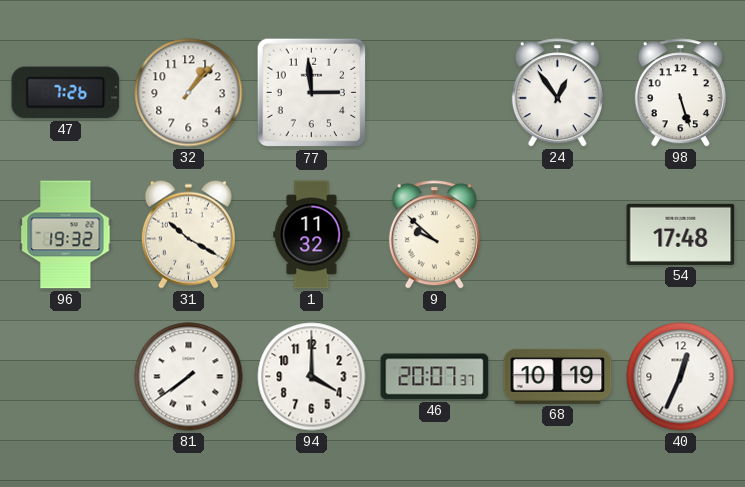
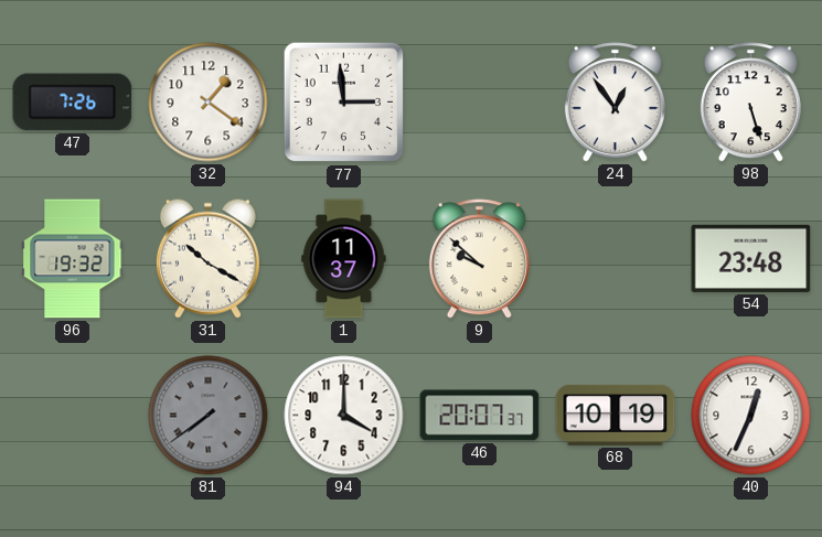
32: 1:07 -> 1:21 (209, 103)
1: 11:32 -> 11:37 (344, 259)
54: 17:48 -> 23:48 (751, 258)
81 dial: white -> grey (209, 416)
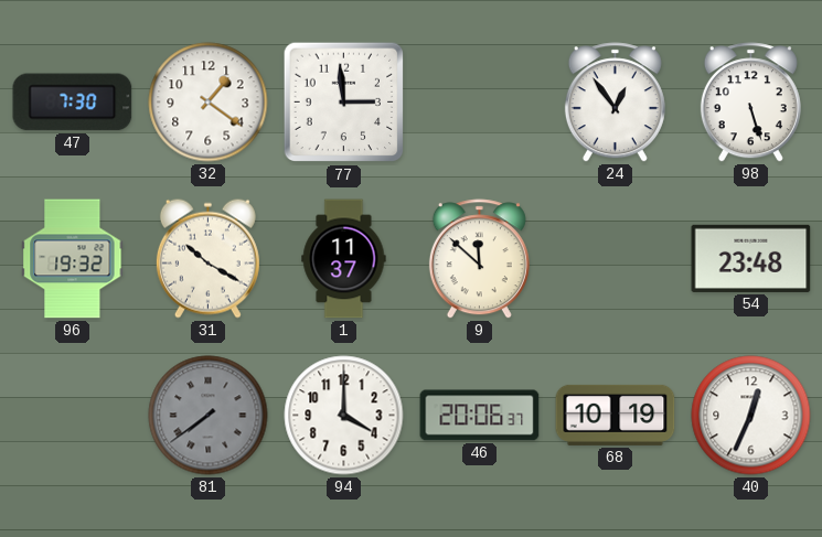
47: 7:26 -> 7:30 (73, 103)
9: 9:52 -> 11:52 (479, 259)
46: 20:07 -> 20:06 (480, 416)
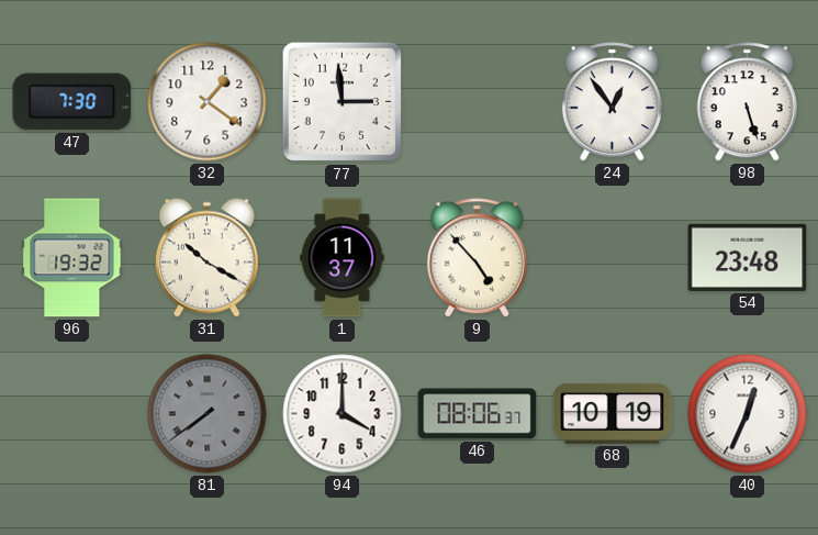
9: 11:52 -> 4:53 (477, 258)
46: 20:06 -> 08:06 (478, 414)
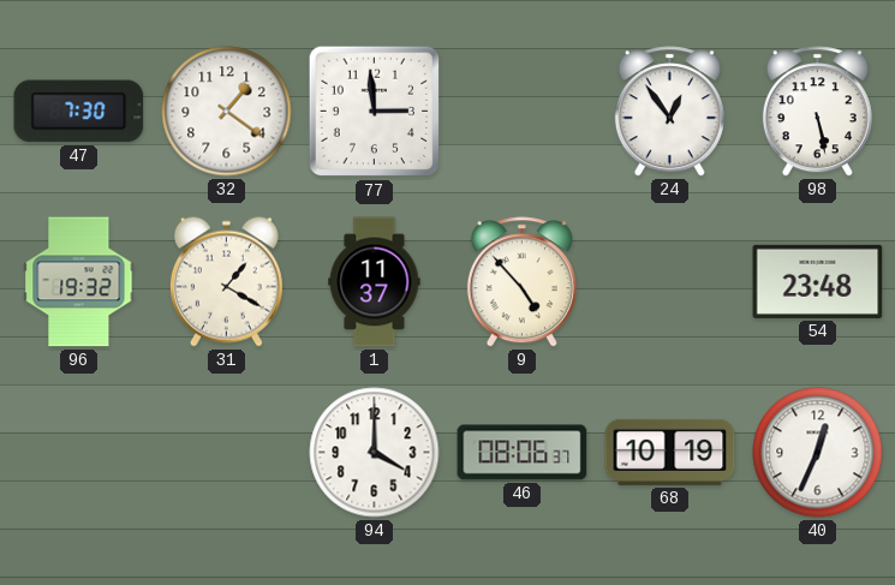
98: 5:27 -> 5:28 (817, 112)
31: 10:20 -> 1:20 (226, 281)
81: 7:39 -> none (208, 414)
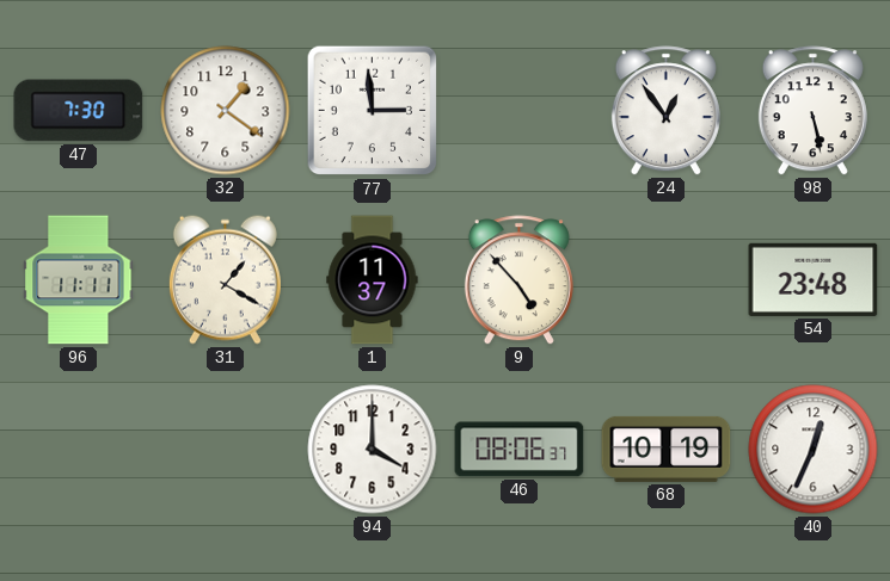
96: 19:32 -> 11:11 (79, 280)
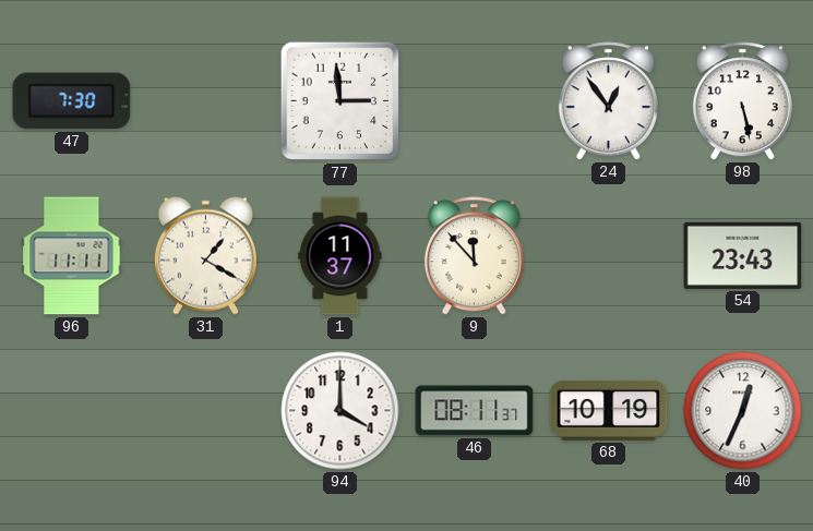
32: 1:21 -> none (226, 111)
9: 4:53 -> 11:53 (474, 256)
54: 23:48 -> 23:43 (743, 255)
46: 08:06 -> 08:11 (475, 411)
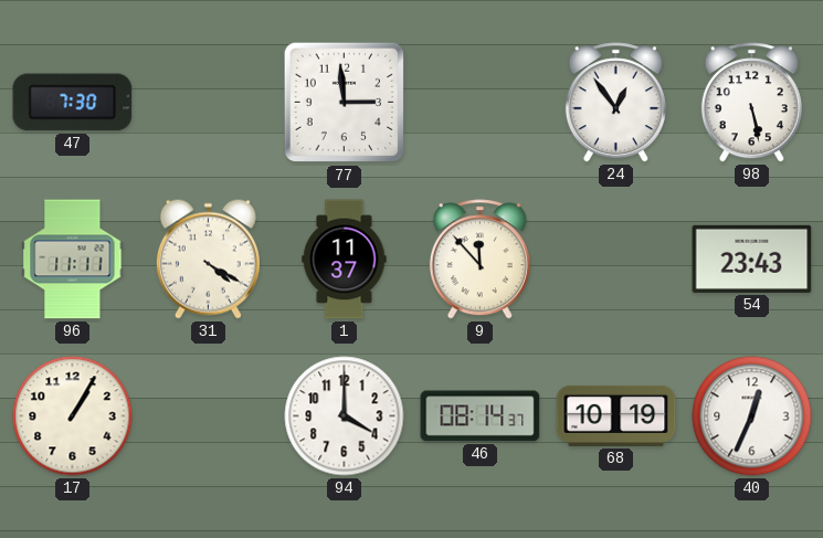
31: 1:20 -> 4:20 (208, 259)
17: none -> 1:05 (73, 416)
46: 08:11 -> 08:14 (481, 416)
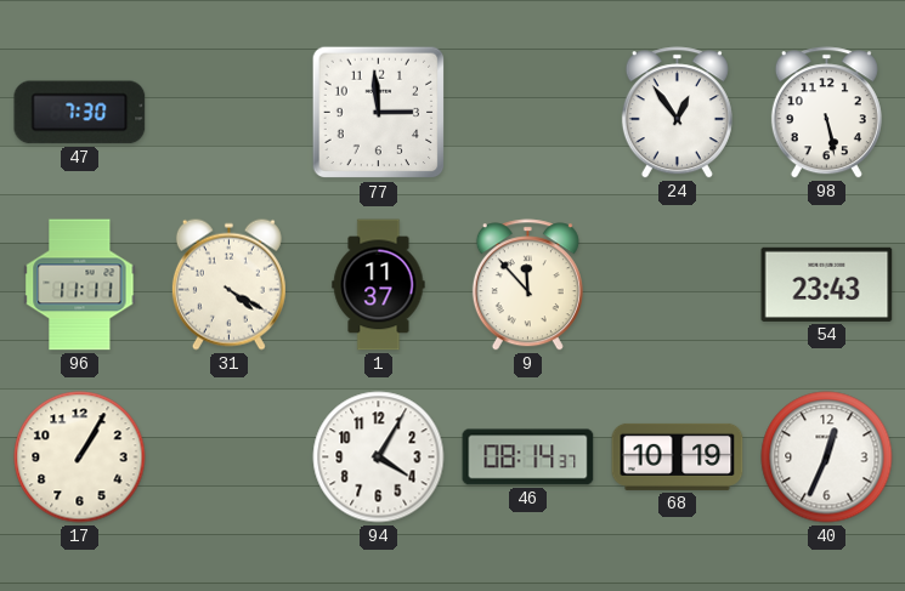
94: 4:00 -> 4:05 (379, 458)
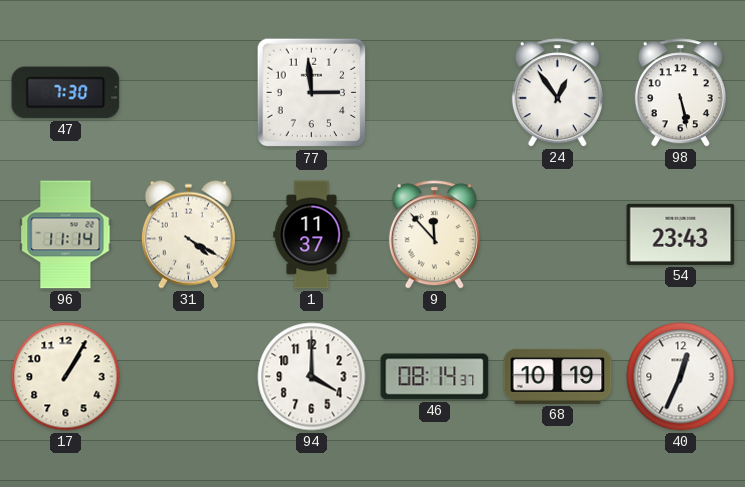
96: 11:11 -> 11:14 (66, 235)
94: 4:05 -> 4:00 (312, 377)
